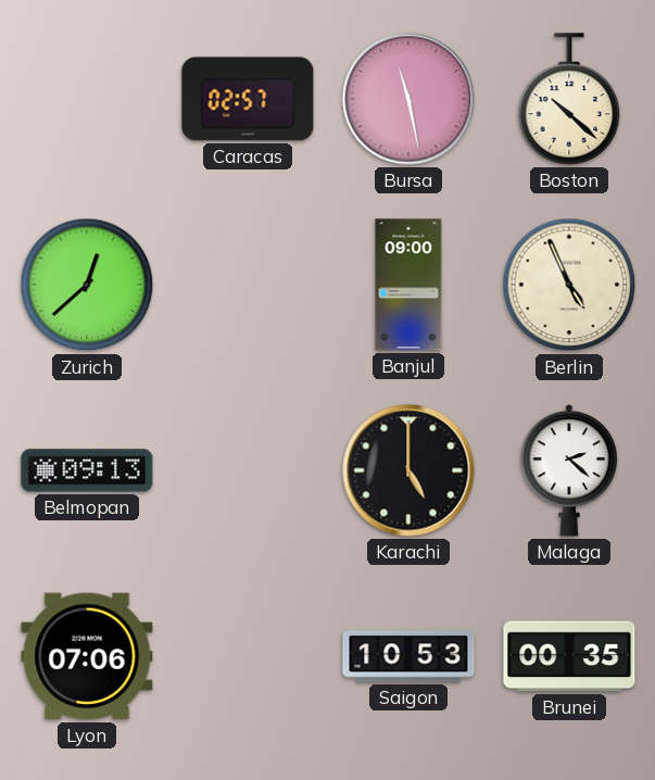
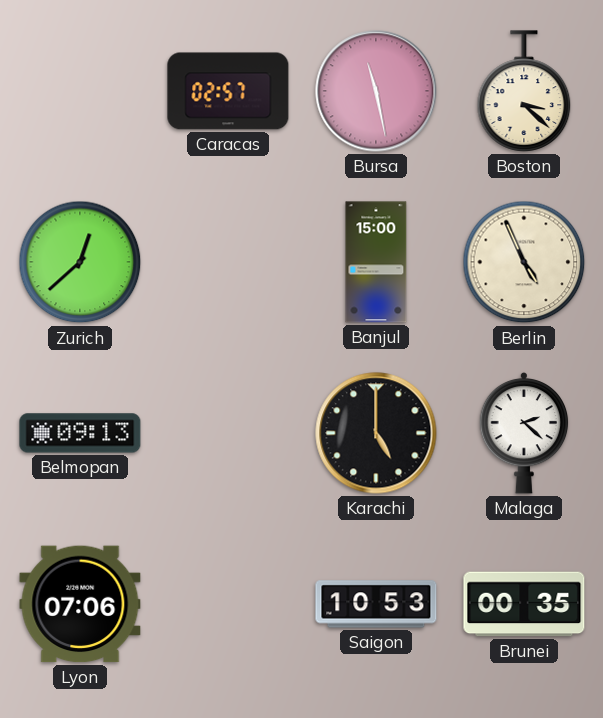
Boston: 10:22 -> 3:22 (524, 91)
Banjul: 09:00 -> 15:00 (376, 262)
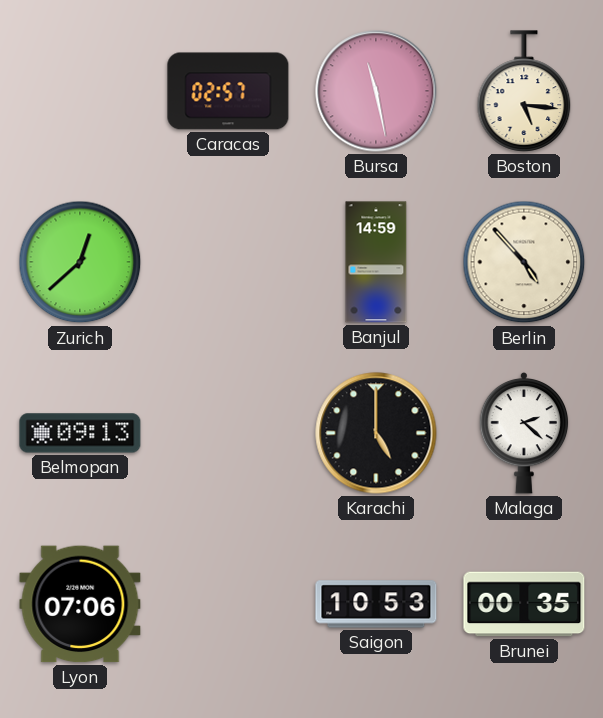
Boston: 3:22 -> 5:16 (524, 91)
Banjul: 15:00 -> 14:59 (376, 262)
Berlin: 4:56 -> 4:53 (524, 262)
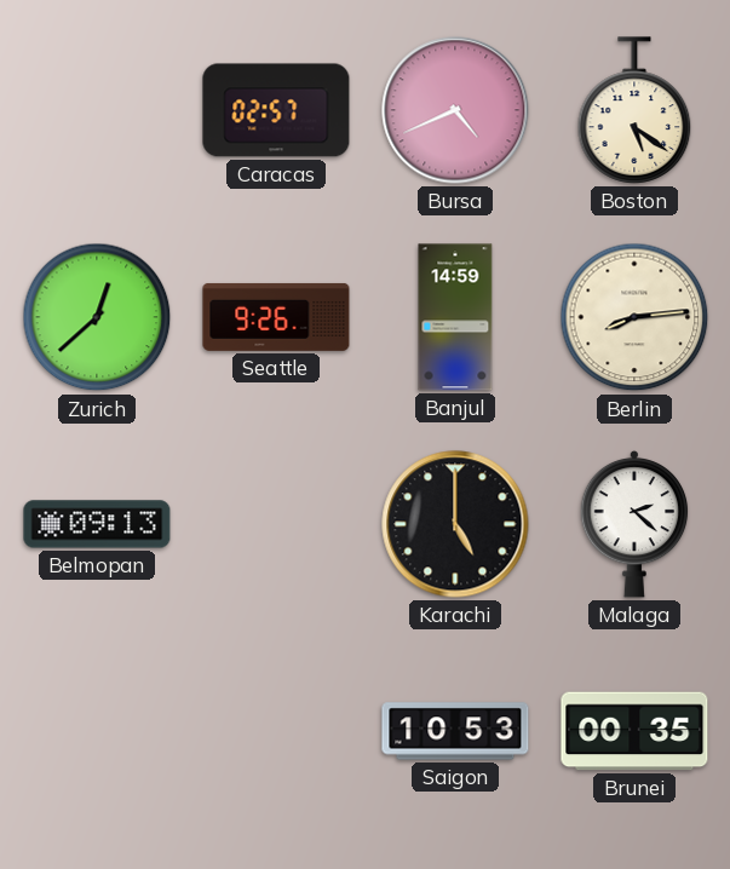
Bursa: 11:28 -> 4:41 (455, 110)
Boston: 5:16 -> 5:21 (634, 110)
Seattle: none -> 9:26 (276, 317)
Berlin: 4:53 -> 8:14 (634, 317)
Lyon: 07:06 -> none (80, 604)
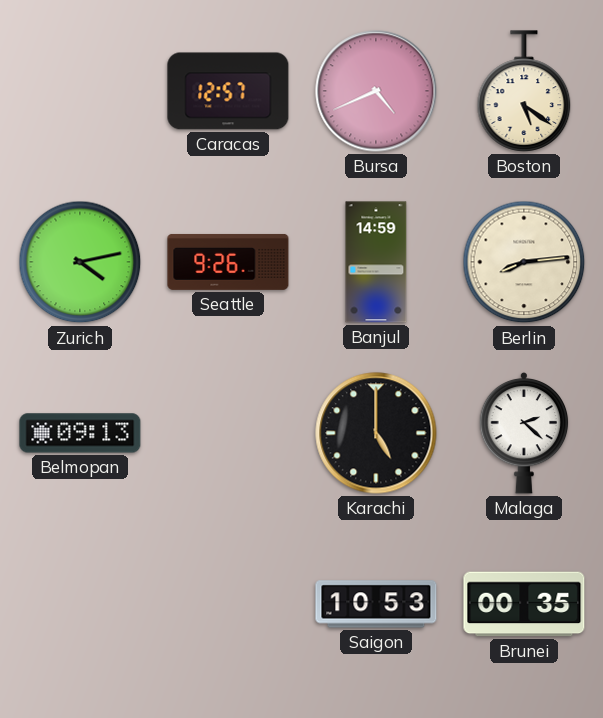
Caracas: 02:57 -> 12:57 (228, 91)
Zurich: 12:38 -> 4:13 (80, 262)
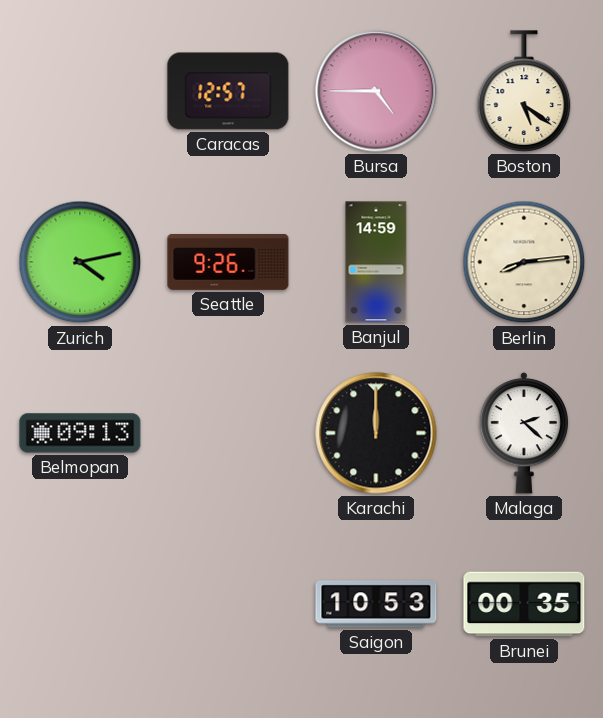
Bursa: 4:41 -> 4:45 (376, 91)
Karachi: 5:00 -> 12:00 (376, 433)
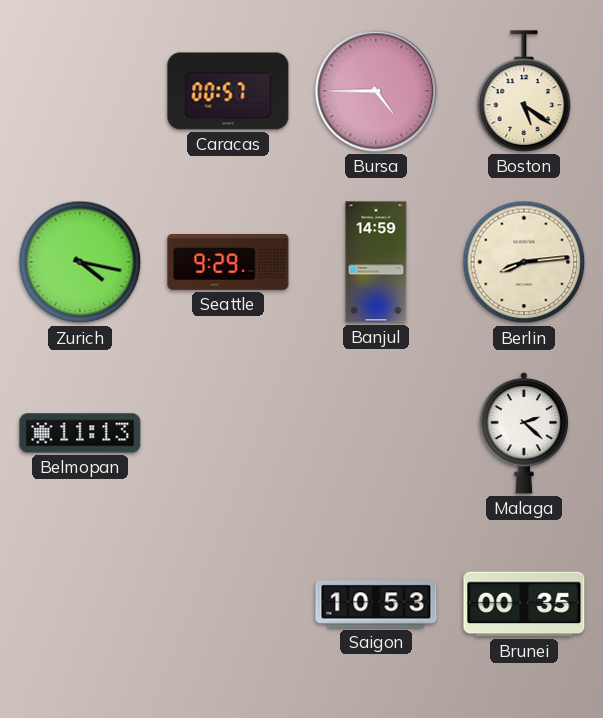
Caracas: 12:57 -> 00:57 (228, 91)
Zurich: 4:13 -> 4:17 (80, 262)
Seattle: 9:26 -> 9:29 (228, 262)
Belmopan: 09:13 -> 11:13 (80, 433)
Karachi: 12:00 -> none (376, 433)
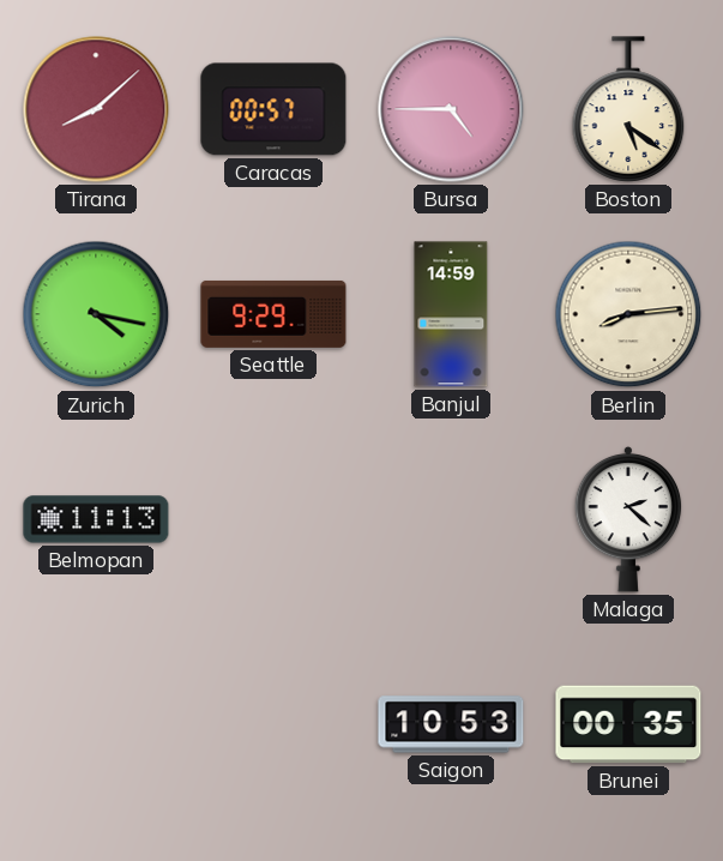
Tirana: none -> 8:08 (96, 109)
